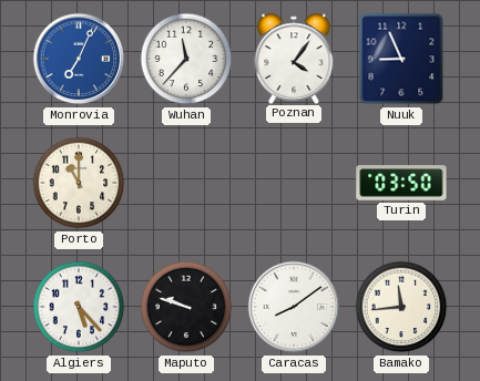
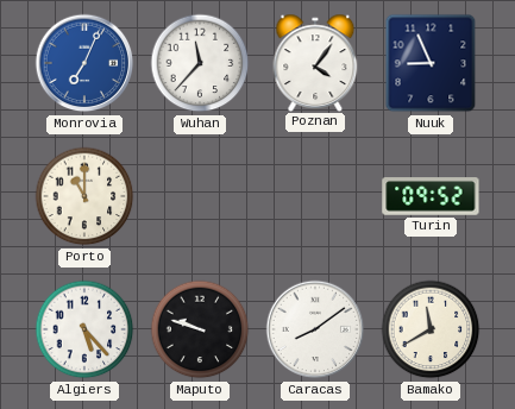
Turin: 03:50 -> 09:52 (431, 196)
Bamako: 11:44 -> 11:40 (431, 329)
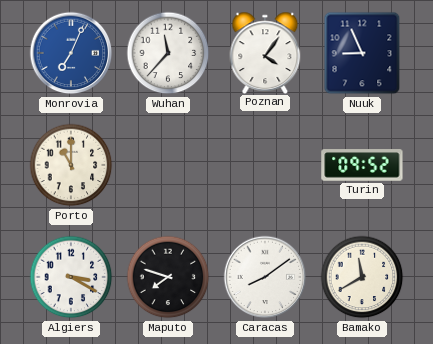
Algiers: 5:23 -> 3:20 (71, 277)
Maputo: 9:48 -> 7:48 (168, 277)
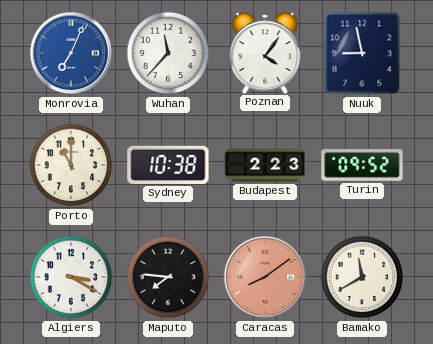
Nuuk: 8:56 -> 8:58 (362, 53)
Sydney: none -> 10:38 (168, 165)
Budapest: none -> 2:23 (265, 165)
Maputo: 7:48 -> 7:46 (168, 277)
Caracas dial: white -> salmon (265, 277)
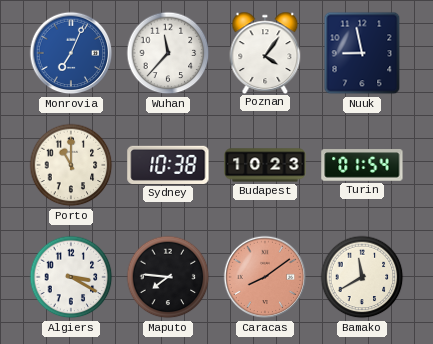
Budapest: 2:23 -> 10:23 (265, 165)
Turin: 09:52 -> 01:54 (362, 165)
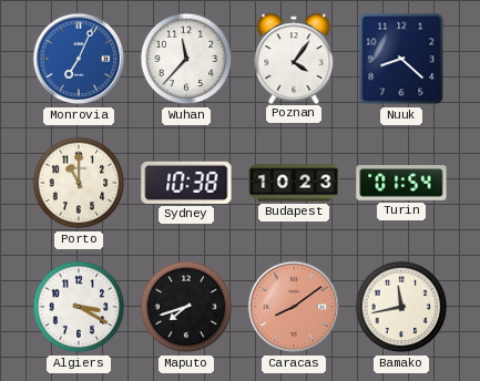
Nuuk: 8:58 -> 8:22 (401, 59)
Maputo: 7:46 -> 7:42 (186, 307)
Bamako: 11:40 -> 11:43 (401, 307)
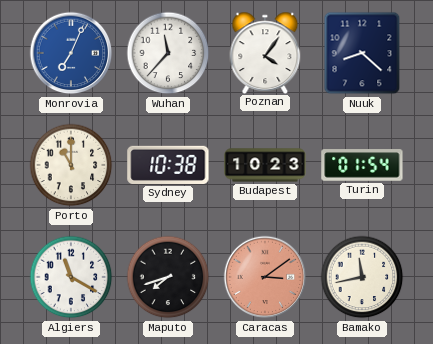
Algiers: 3:20 -> 11:20 (71, 277)
Caracas: 8:09 -> 3:09 (265, 277)
